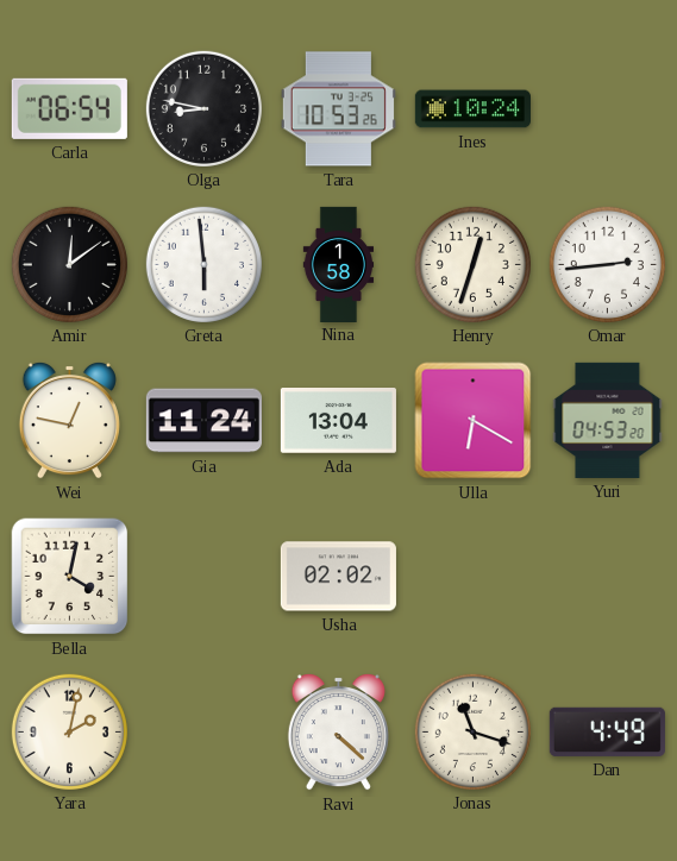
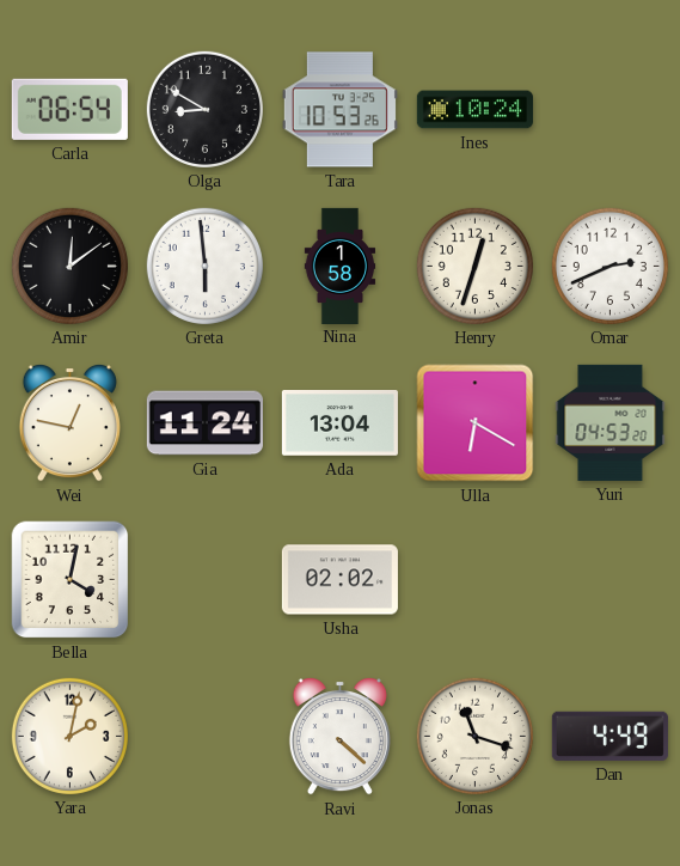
Olga: 8:47 -> 8:50 (204, 109)
Omar: 2:44 -> 2:41 (609, 266)
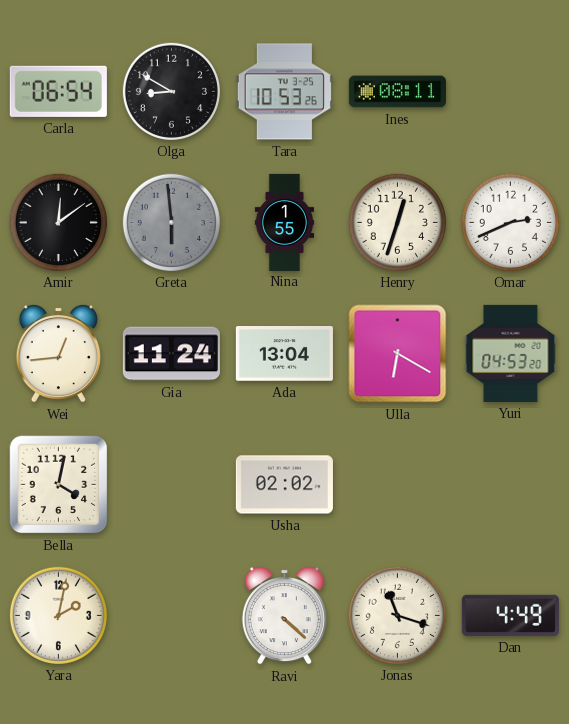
Ines: 10:24 -> 08:11 (397, 92)
Greta dial: white -> grey (171, 222)
Nina: 1:58 -> 1:55 (285, 222)
Wei: 12:47 -> 12:44 (58, 353)
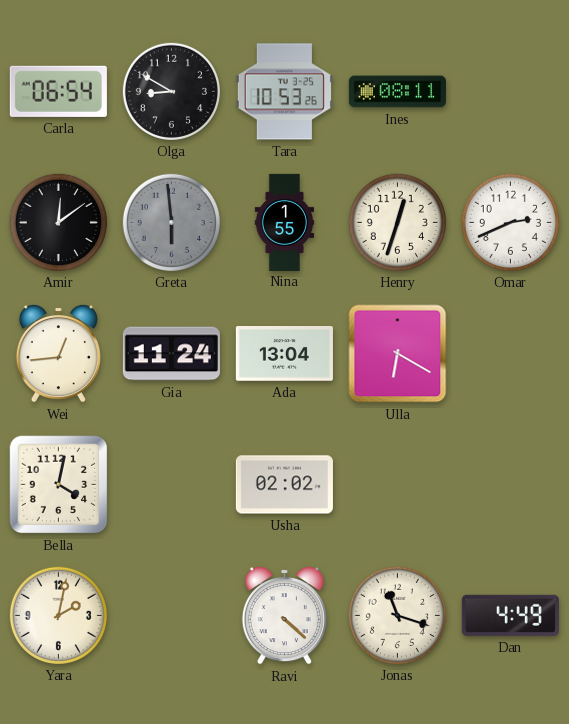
Yuri: 04:53 -> none (511, 353)
